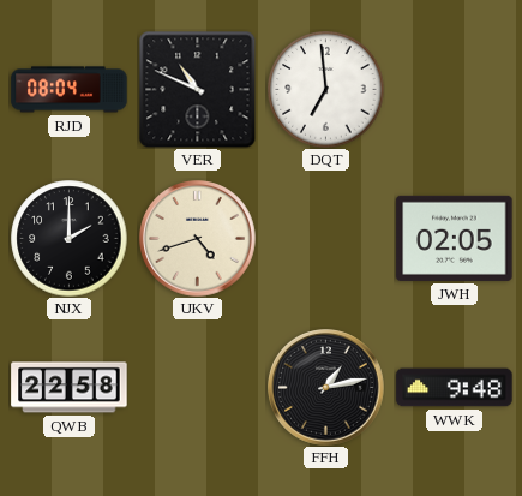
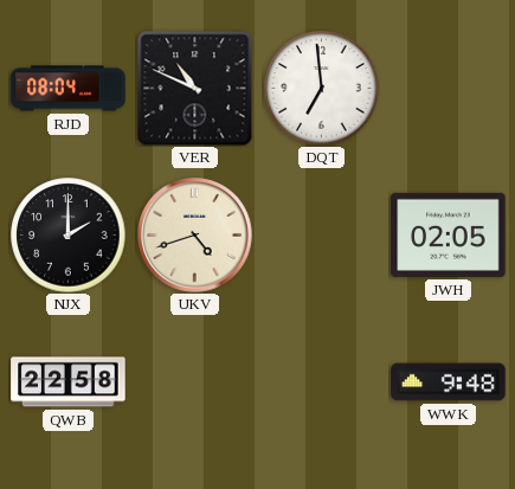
FFH: 1:13 -> none (326, 388)
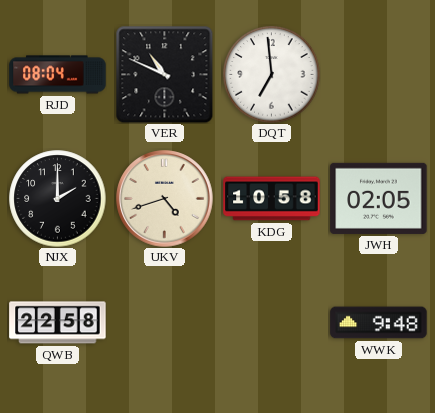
KDG: none -> 10:58 (272, 199)
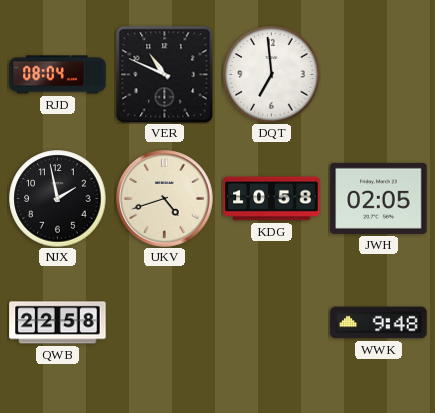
NJX: 2:00 -> 1:58 (58, 199)
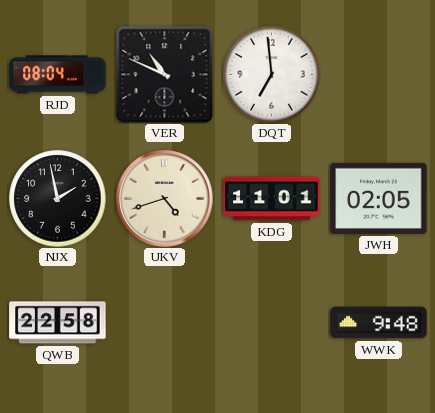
KDG: 10:58 -> 11:01 (272, 199)
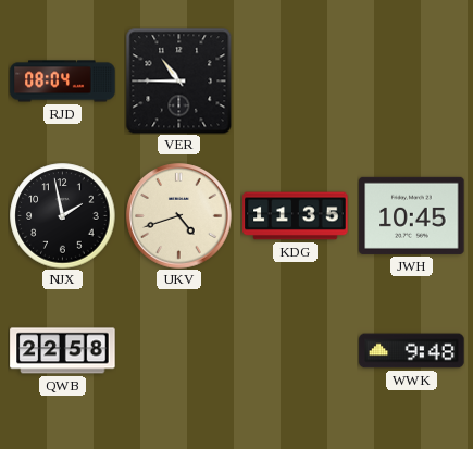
VER: 10:49 -> 10:45 (178, 80)
DQT: 6:59 -> none (272, 75)
KDG: 11:01 -> 11:35 (296, 216)
JWH: 02:05 -> 10:45 (412, 215)
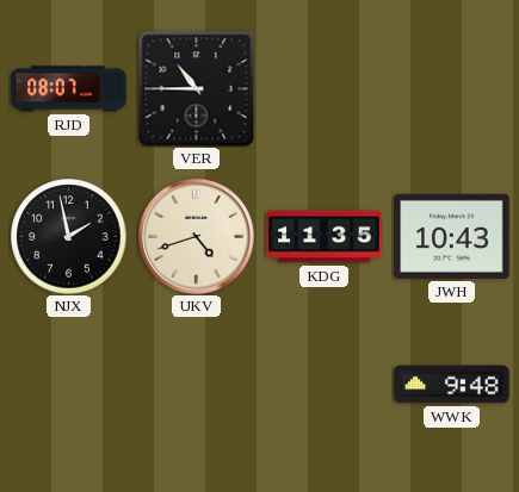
RJD: 08:04 -> 08:07 (69, 89)
JWH: 10:45 -> 10:43 (452, 236)
QWB: 22:58 -> none (63, 351)
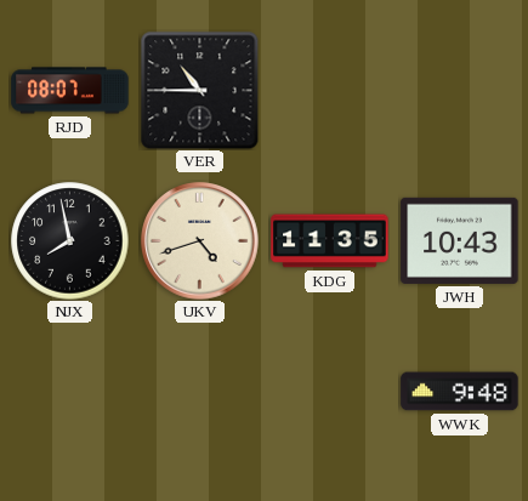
NJX: 1:58 -> 7:58 (70, 241)
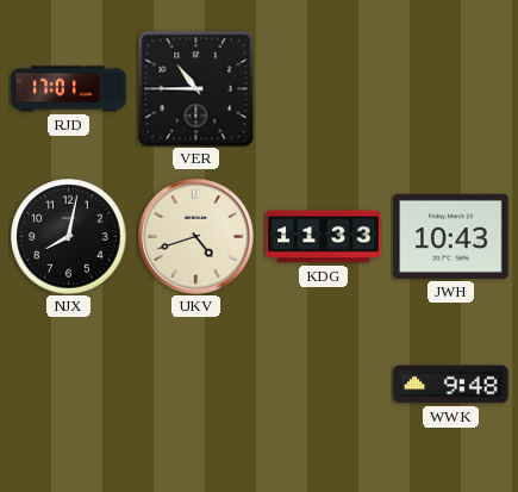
RJD: 08:07 -> 17:01 (69, 89)
NJX: 7:58 -> 8:02 (69, 237)
KDG: 11:35 -> 11:33 (324, 237)
